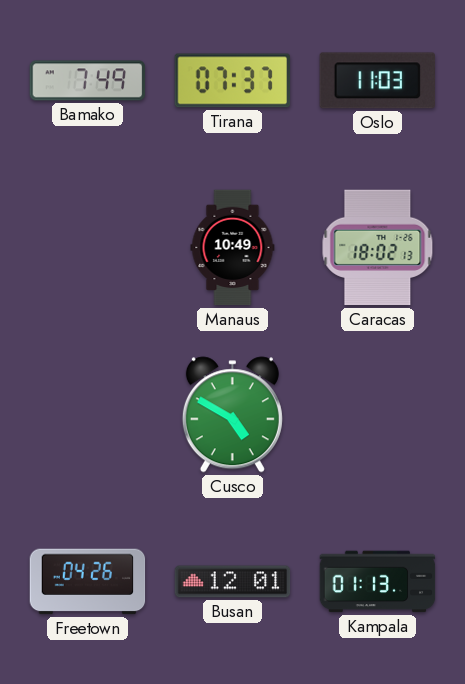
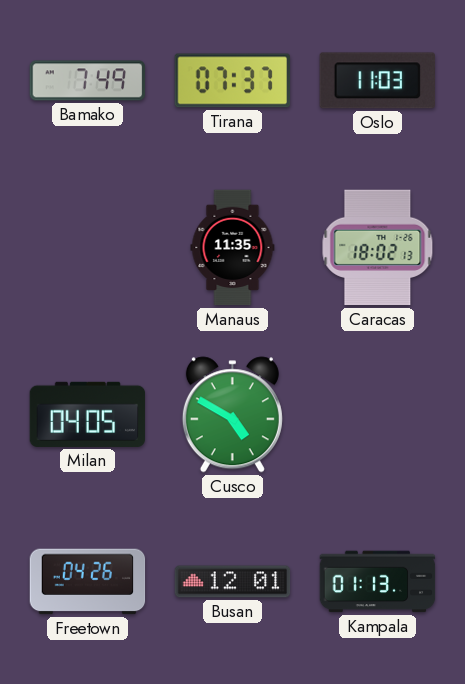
Manaus: 10:49 -> 11:35 (233, 248)
Milan: none -> 04:05 (88, 414)
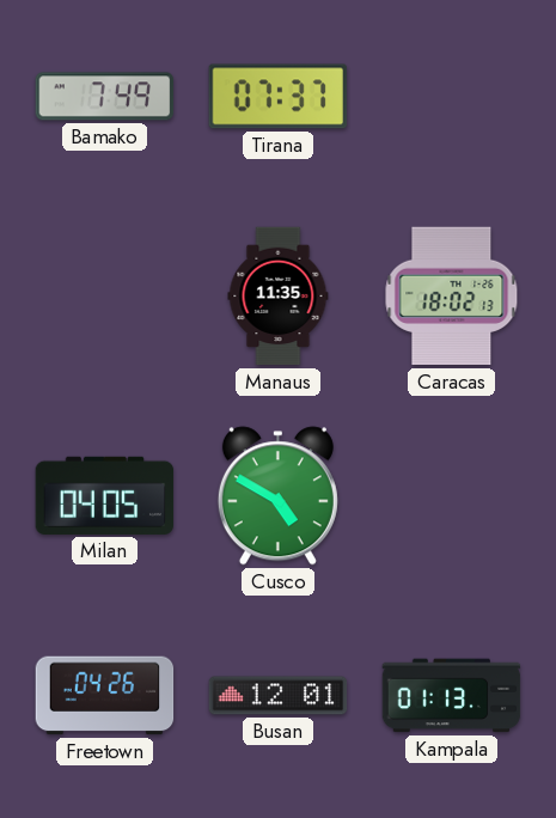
Oslo: 11:03 -> none (377, 81)
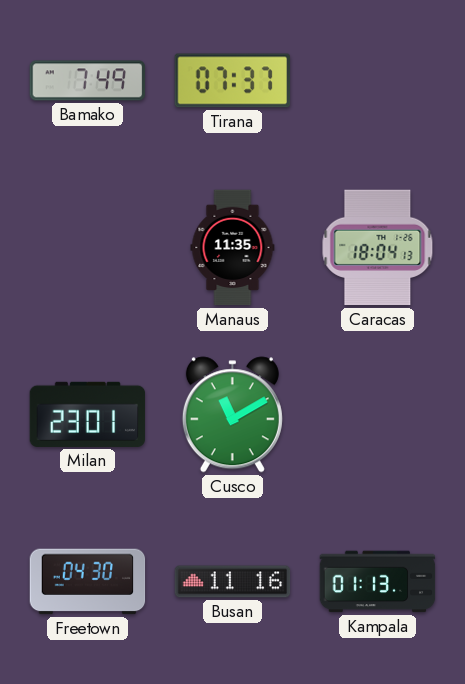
Caracas: 18:02 -> 18:04 (378, 248)
Milan: 04:05 -> 23:01 (88, 414)
Cusco: 4:50 -> 11:10 (232, 415)
Freetown: 04:26 -> 04:30 (88, 582)
Busan: 12:01 -> 11:16 (233, 582)
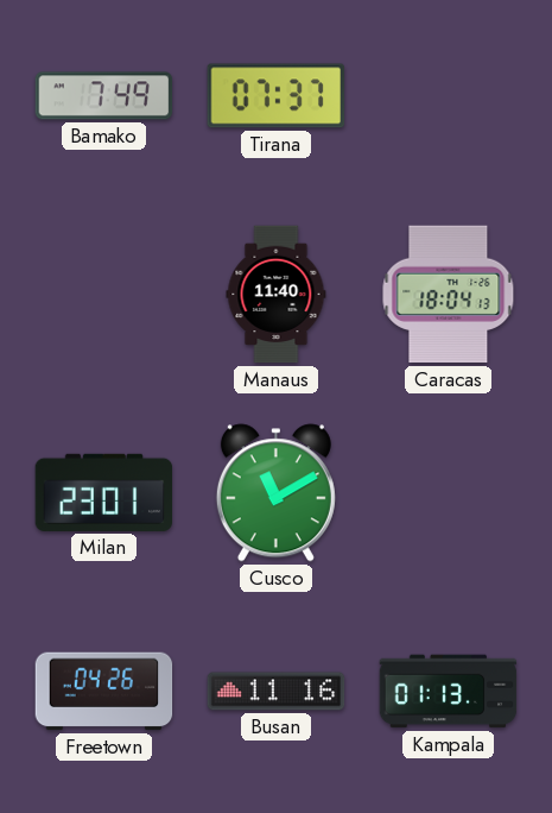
Manaus: 11:35 -> 11:40 (277, 295)
Freetown: 04:30 -> 04:26 (104, 692)
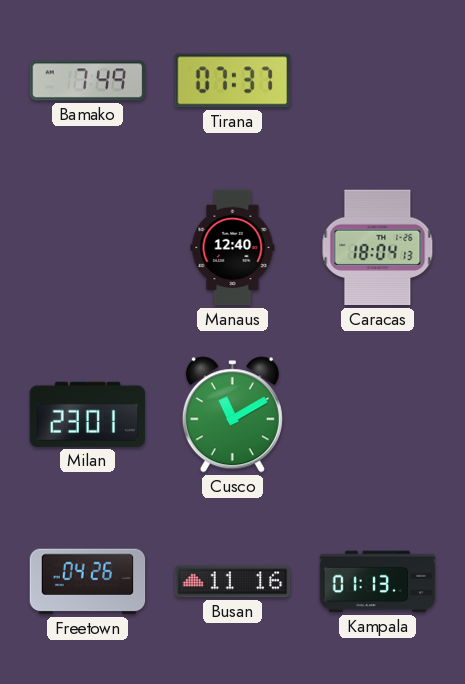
Manaus: 11:40 -> 12:40 (233, 248)
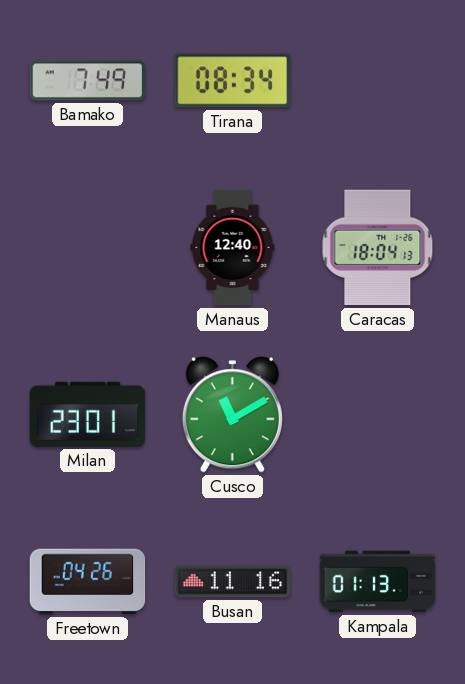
Tirana: 07:37 -> 08:34 (233, 81)
